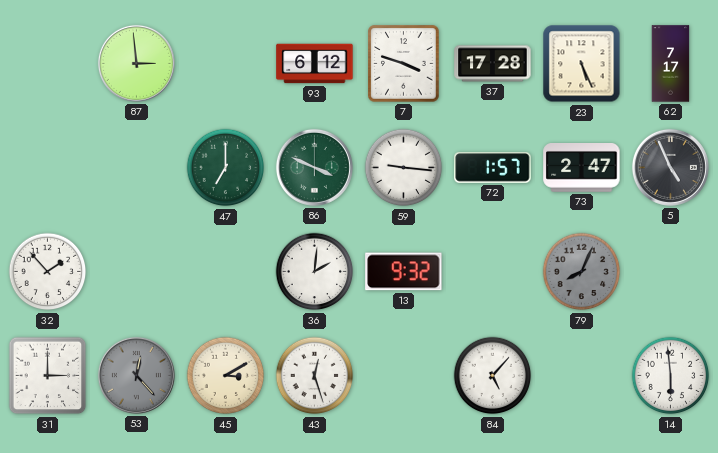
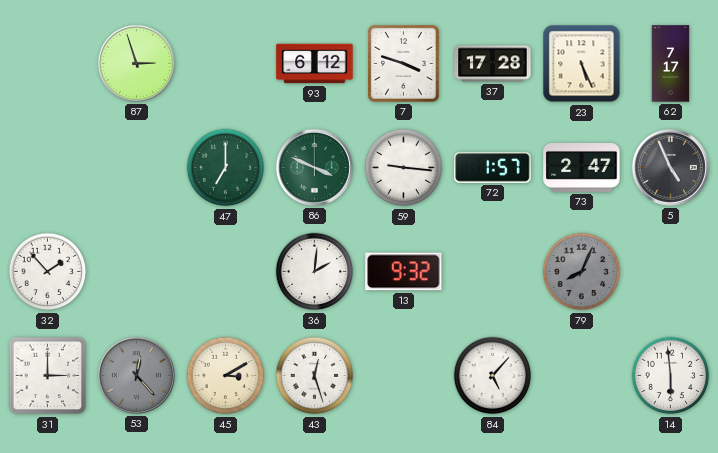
87: 2:59 -> 2:57 (136, 63)
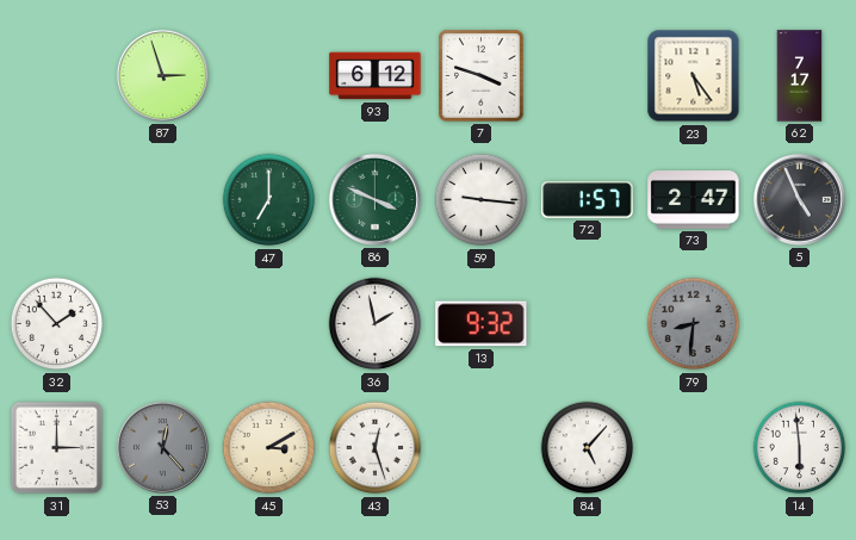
37: 17:28 -> none (493, 64)
23: 5:26 -> 5:24 (694, 76)
36: 2:01 -> 1:58 (376, 324)
79: 8:04 -> 8:31 (694, 324)
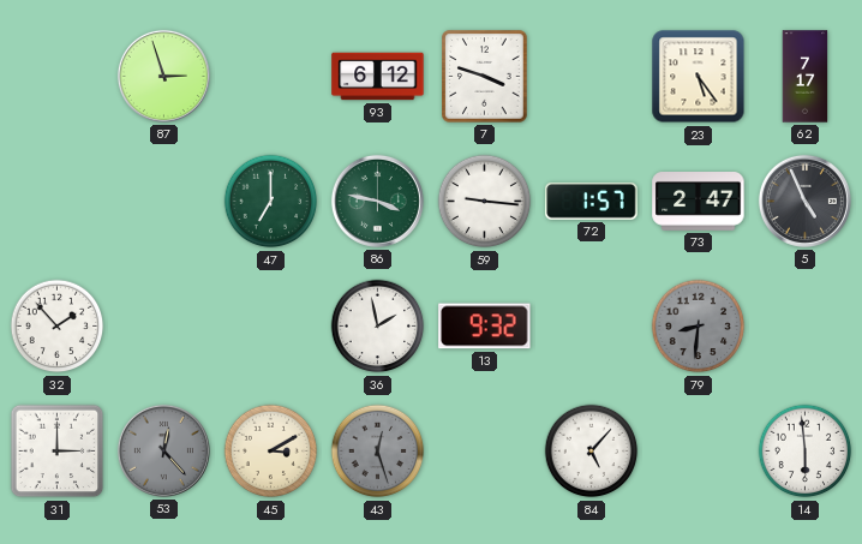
86: 3:49 -> 3:47 (377, 201)
43 dial: white -> grey (378, 452)
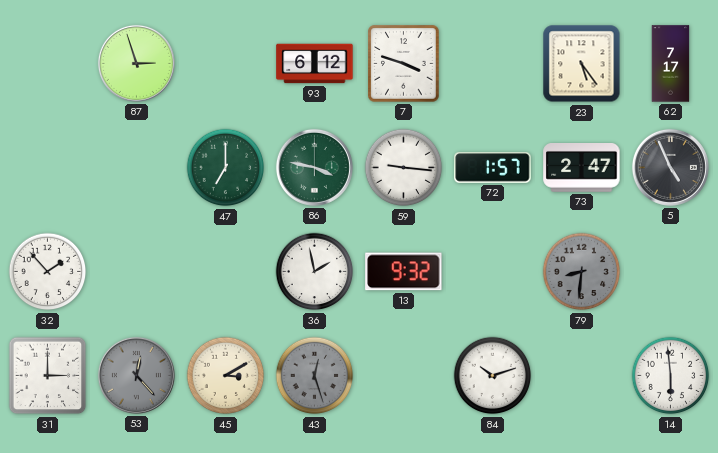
84: 5:07 -> 10:12 (493, 376)
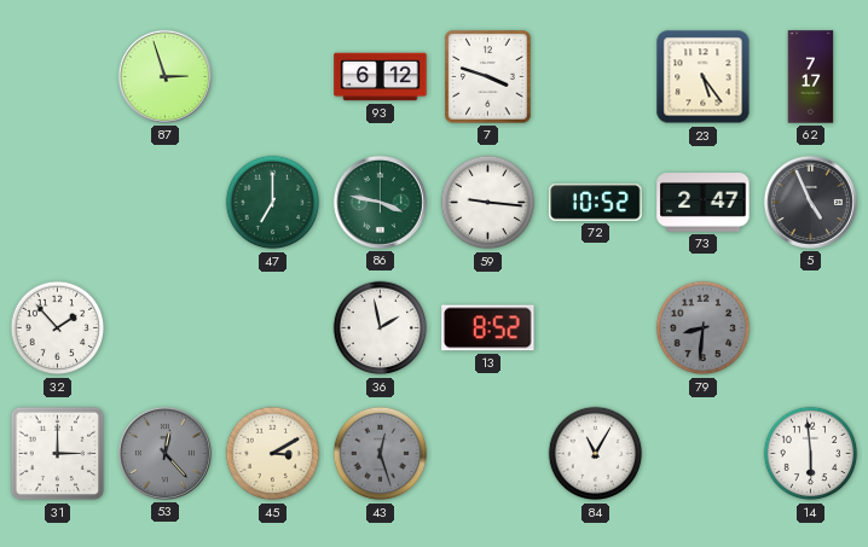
72: 1:57 -> 10:52 (596, 203)
13: 9:32 -> 8:52 (488, 328)
84: 10:12 -> 11:05 (596, 454)
